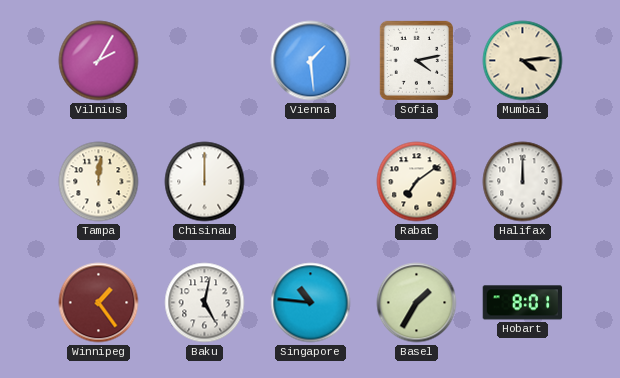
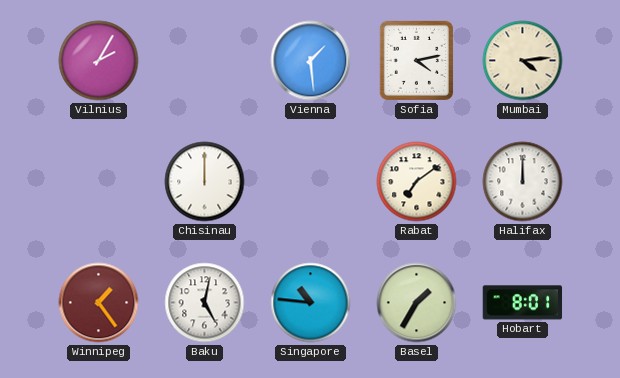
Tampa: 12:01 -> none (99, 182)
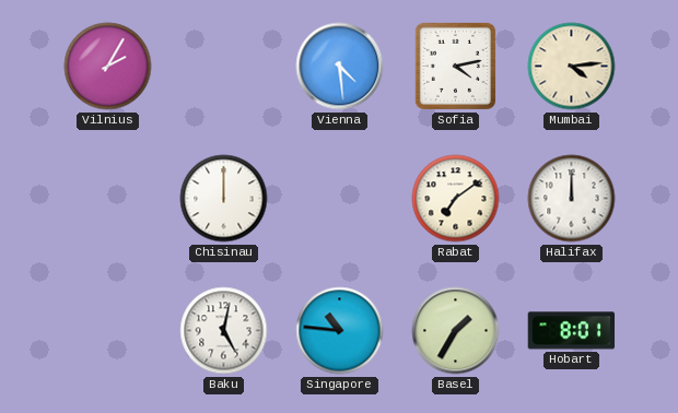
Vienna: 1:29 -> 4:29 (340, 67)
Winnipeg: 1:24 -> none (99, 303)
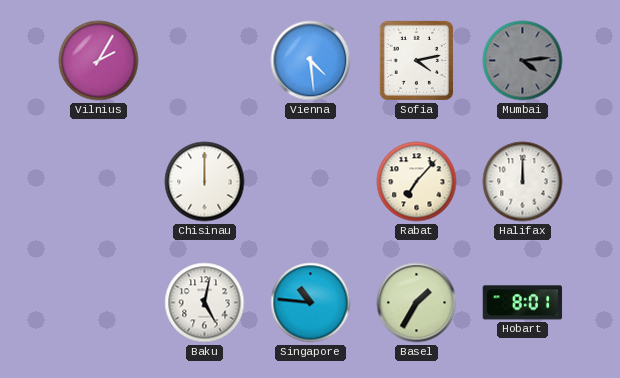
Mumbai dial: cream -> grey (523, 61)
Rabat: 7:09 -> 7:07 (417, 182)
